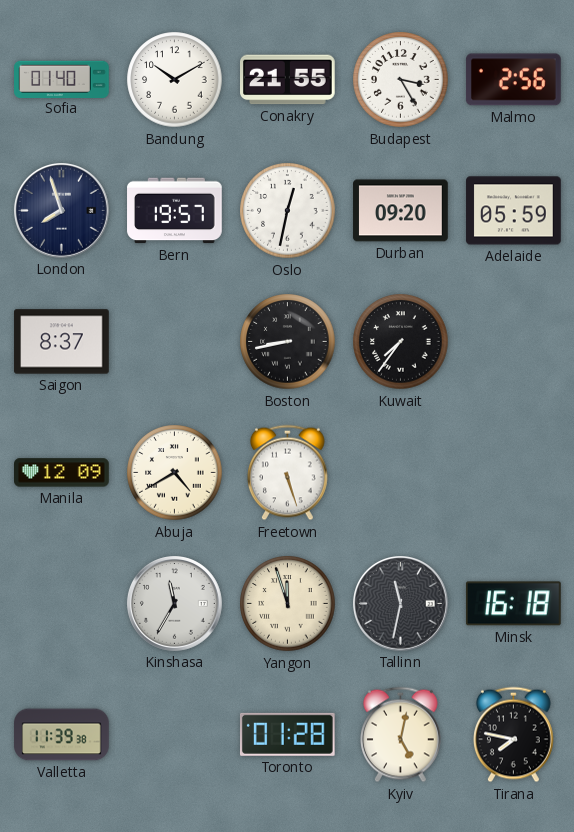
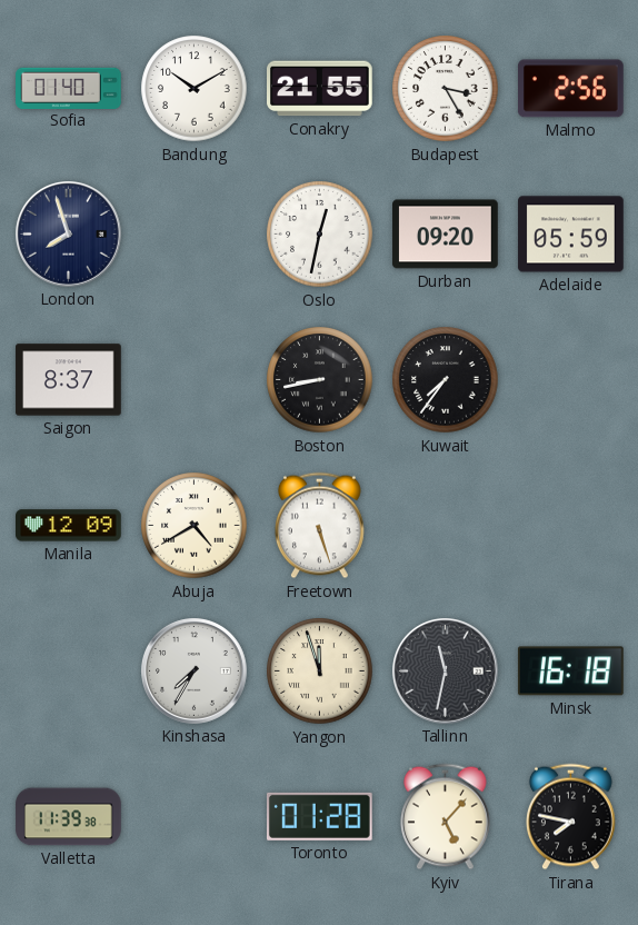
Bern: 19:57 -> none (175, 211)
Kinshasa: 11:35 -> 7:35 (195, 672)
Kyiv: 5:02 -> 5:07 (446, 817)
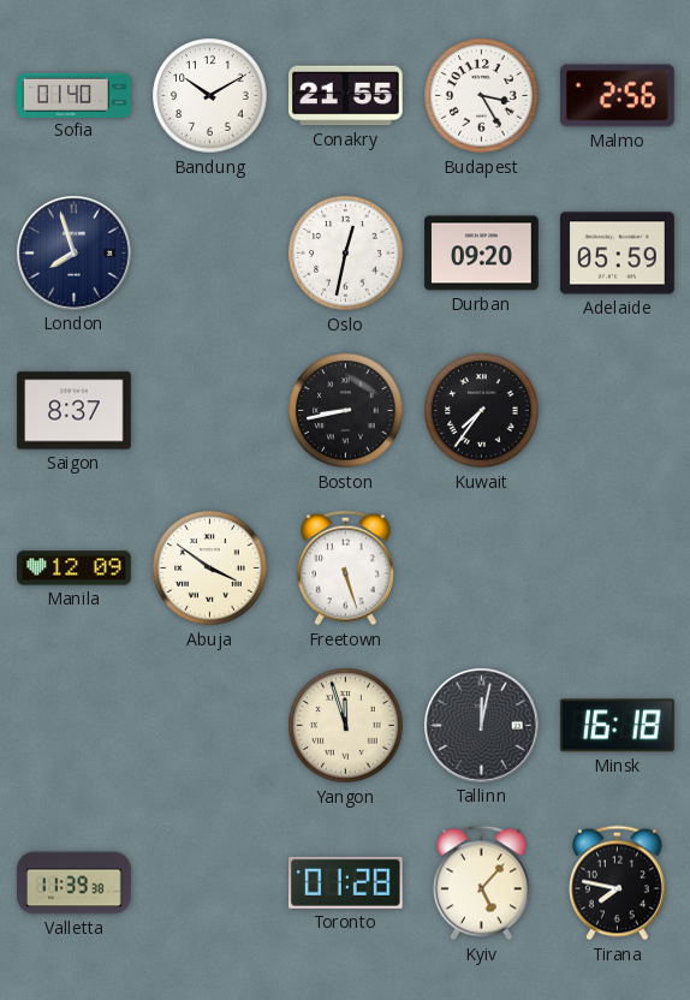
Abuja: 4:40 -> 3:51 (210, 569)
Kinshasa: 7:35 -> none (195, 672)
Tallinn: 11:32 -> 12:02 (482, 726)
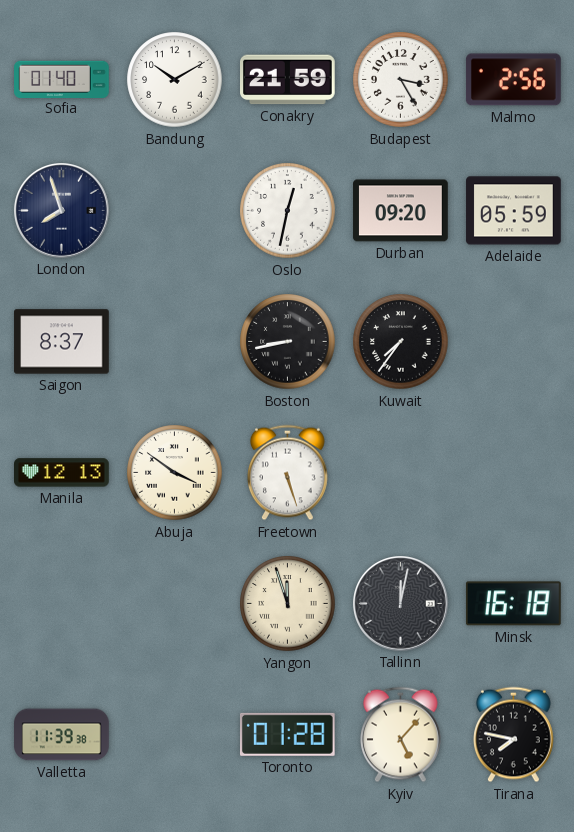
Conakry: 21:55 -> 21:59 (288, 80)
Manila: 12:09 -> 12:13 (62, 473)
